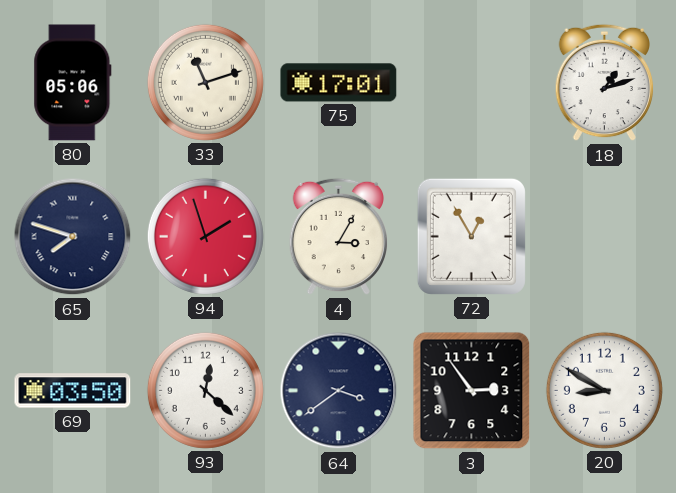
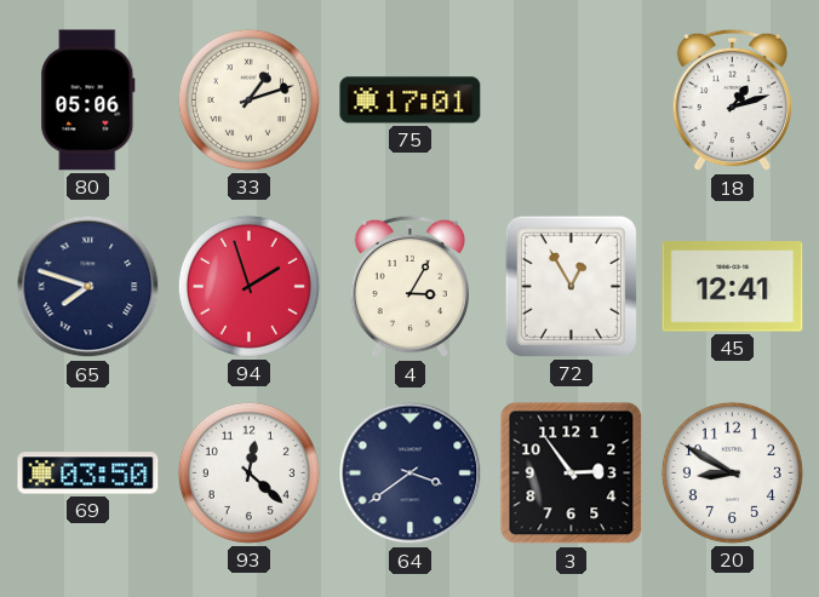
33: 11:12 -> 1:12 (248, 99)
45: none -> 12:41 (733, 287)
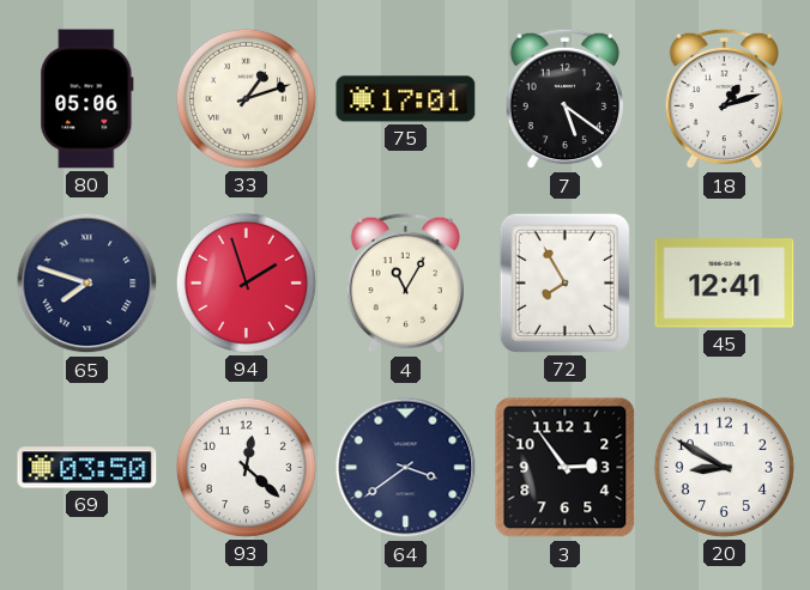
7: none -> 5:21 (566, 99)
4: 3:05 -> 11:05 (406, 284)
72: 12:55 -> 7:55 (564, 282)
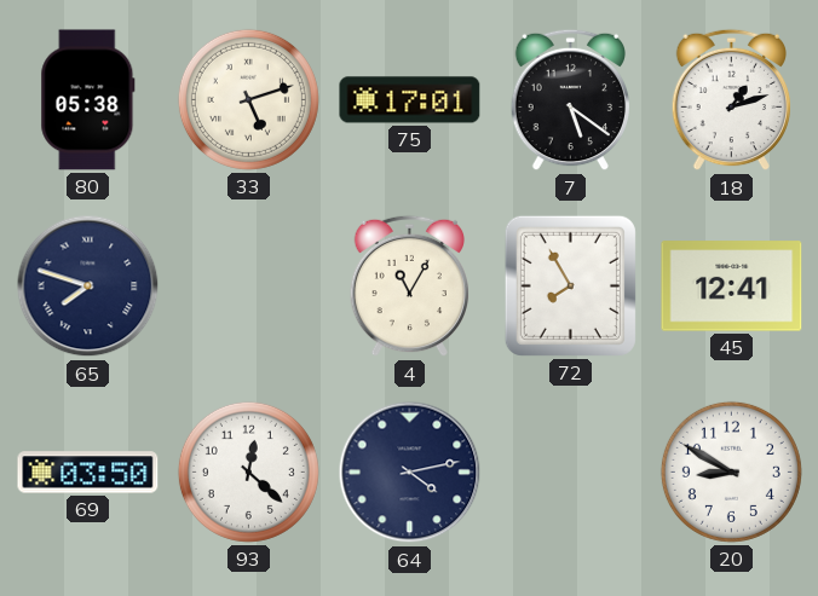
80: 05:06 -> 05:38 (88, 100)
33: 1:12 -> 5:12 (248, 99)
94: 1:57 -> none (246, 282)
64: 3:39 -> 4:13 (410, 473)
3: 2:54 -> none (566, 468)
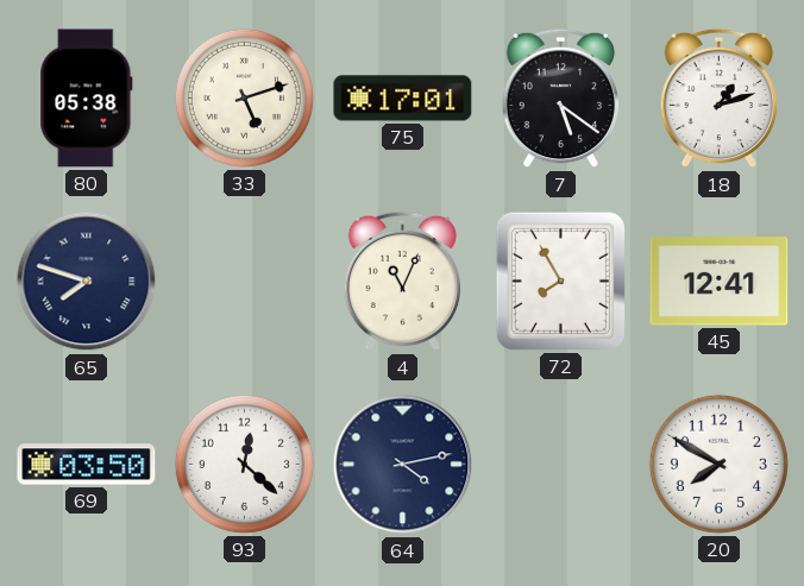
4: 11:05 -> 11:04 (403, 282)
20: 8:50 -> 7:50 (718, 464)
